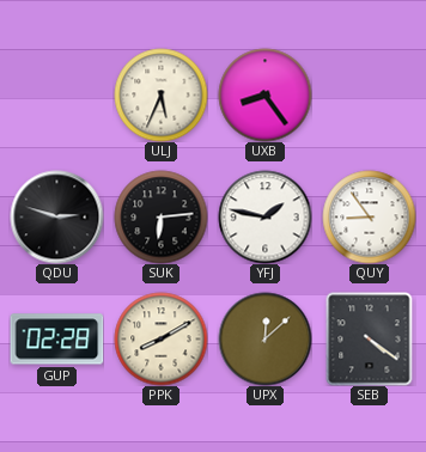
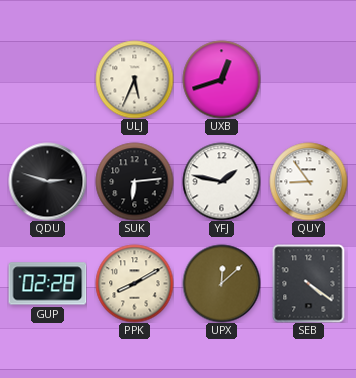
UXB: 8:24 -> 12:42 (221, 79)
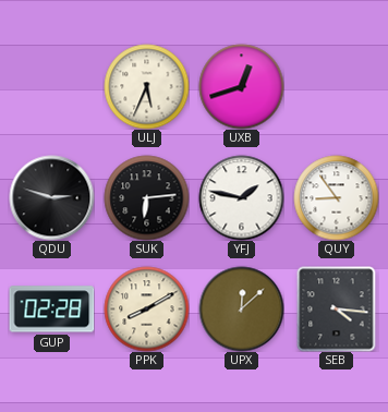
SEB: 4:21 -> 4:16 (337, 308)
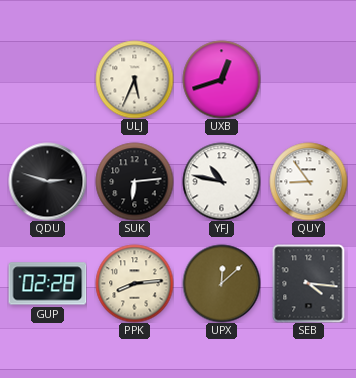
YFJ: 1:47 -> 10:47 (221, 181)
PPK: 8:10 -> 8:14 (134, 283)
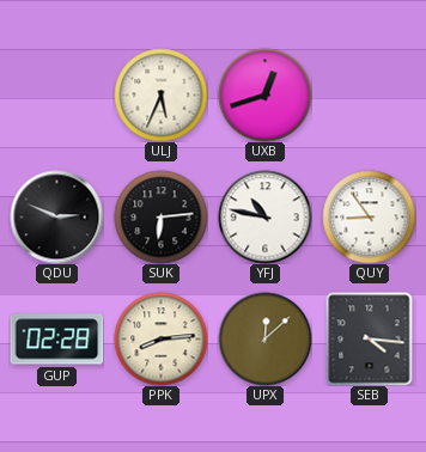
QDU: 2:48 -> 2:49 (56, 216)
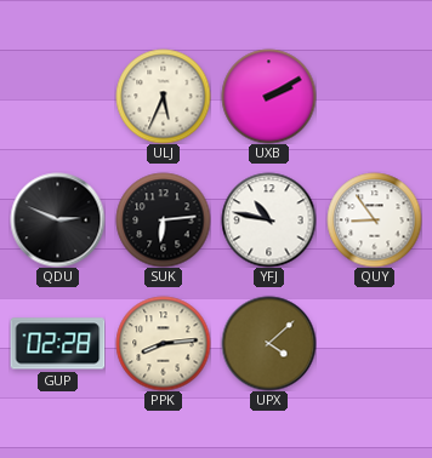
UXB: 12:42 -> 2:10 (268, 96)
UPX: 12:08 -> 4:08 (268, 343)
SEB: 4:16 -> none (370, 338)
